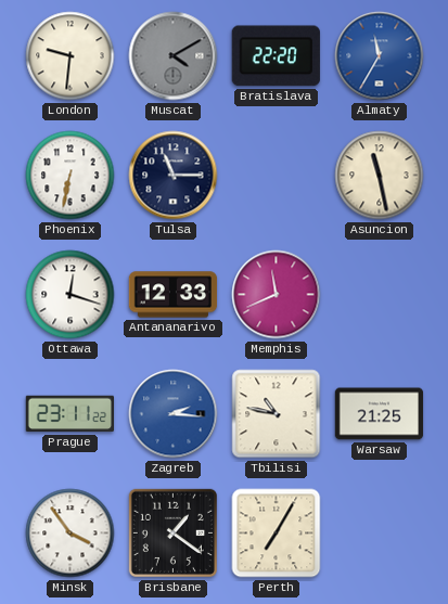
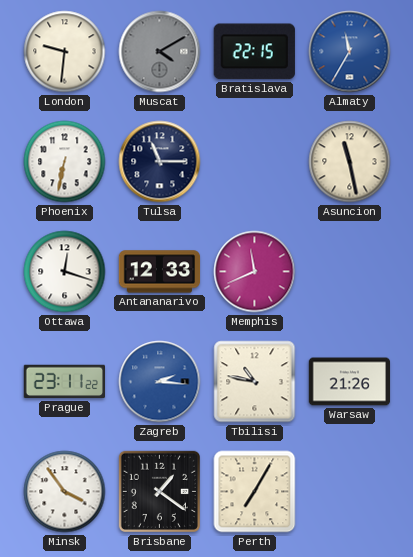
Bratislava: 22:20 -> 22:15 (254, 52)
Warsaw: 21:25 -> 21:26 (350, 382)
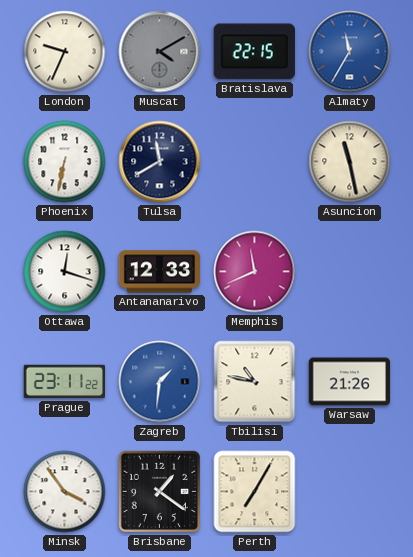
London: 9:31 -> 9:34 (65, 52)
Tulsa: 11:15 -> 11:40 (160, 162)
Zagreb: 2:16 -> 1:31 (160, 382)
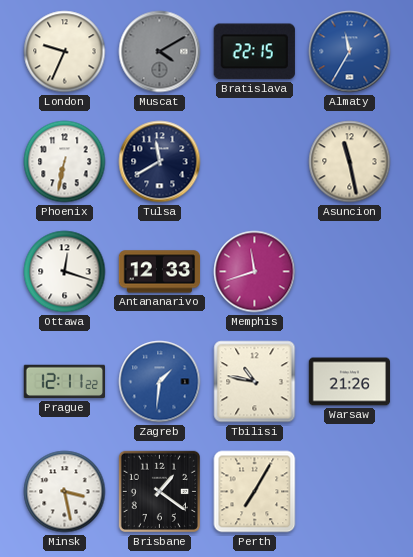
Memphis: 11:41 -> 11:42 (255, 272)
Prague: 23:11 -> 12:11 (64, 382)
Minsk: 3:54 -> 3:28 (65, 492)
